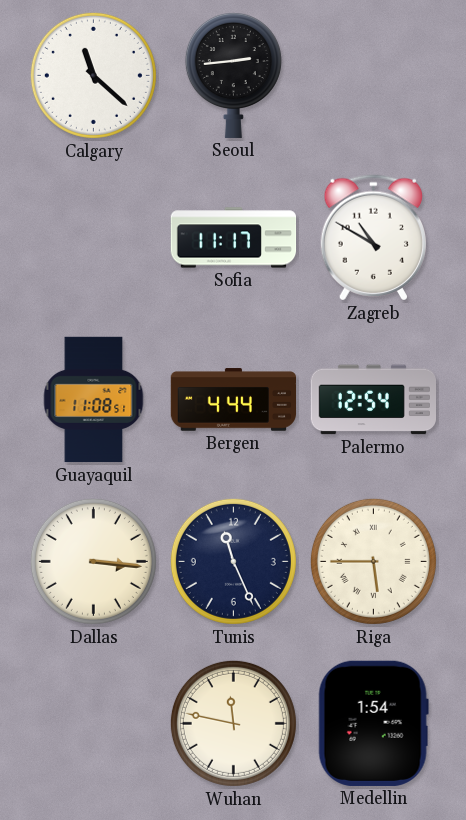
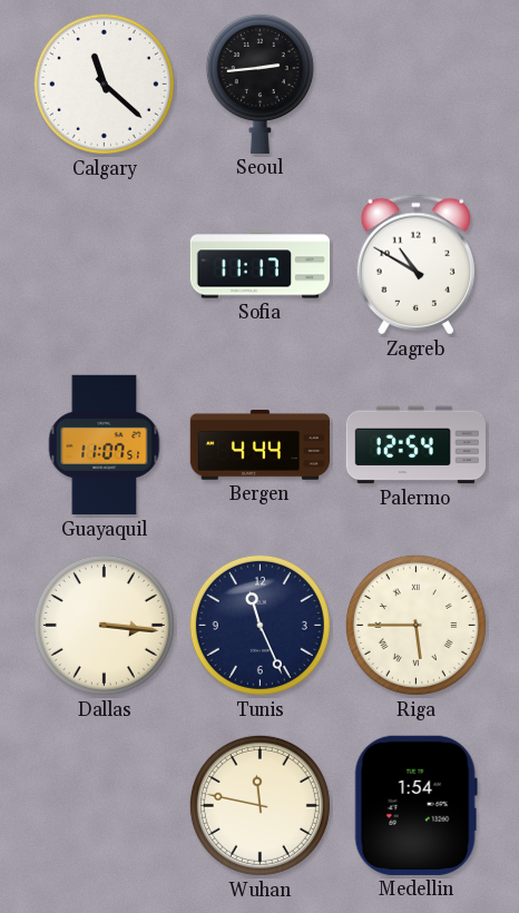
Guayaquil: 11:08 -> 11:07 (105, 445)
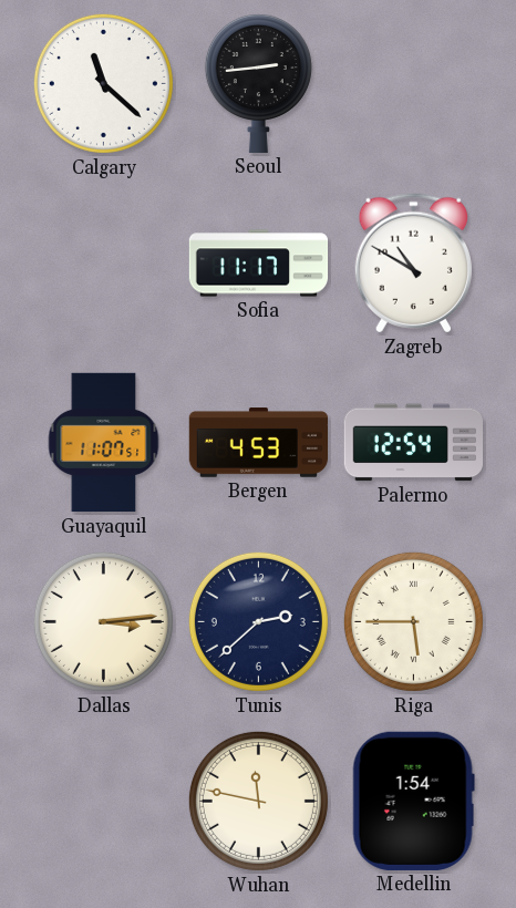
Bergen: 4:44 -> 4:53 (258, 443)
Dallas: 3:16 -> 3:14 (103, 621)
Tunis: 11:26 -> 2:38 (258, 621)
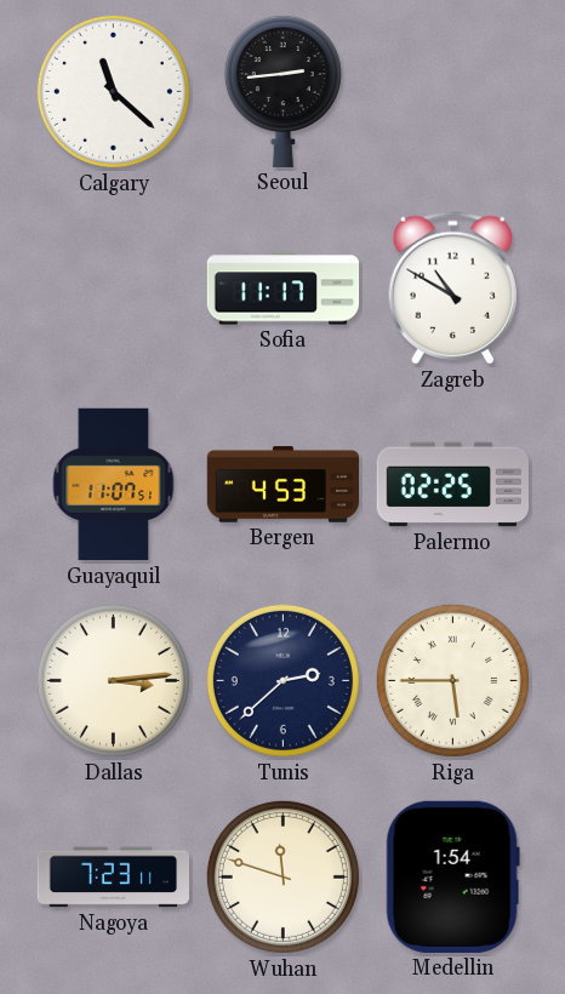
Palermo: 12:54 -> 02:25 (452, 485)
Nagoya: none -> 7:23 (113, 878)
Wuhan: 11:47 -> 11:48 (282, 876)
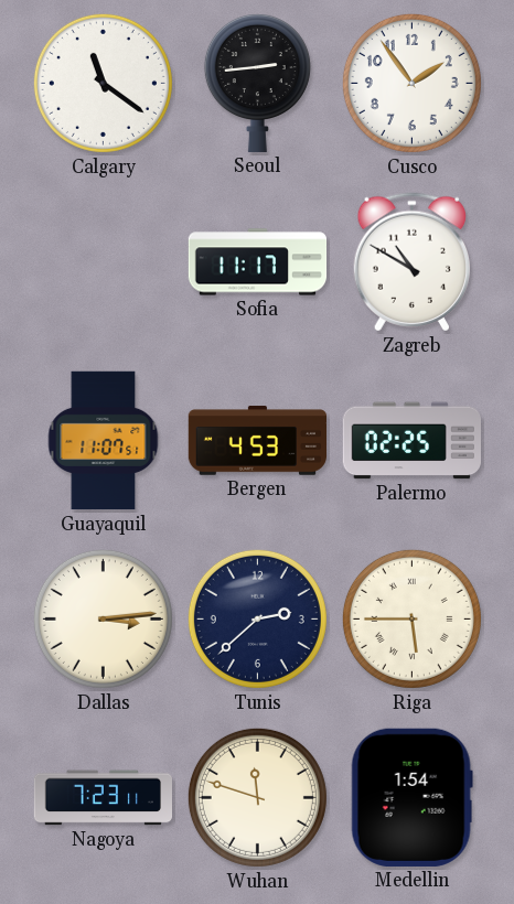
Calgary: 11:22 -> 11:21 (103, 83)
Cusco: none -> 1:54 (411, 83)
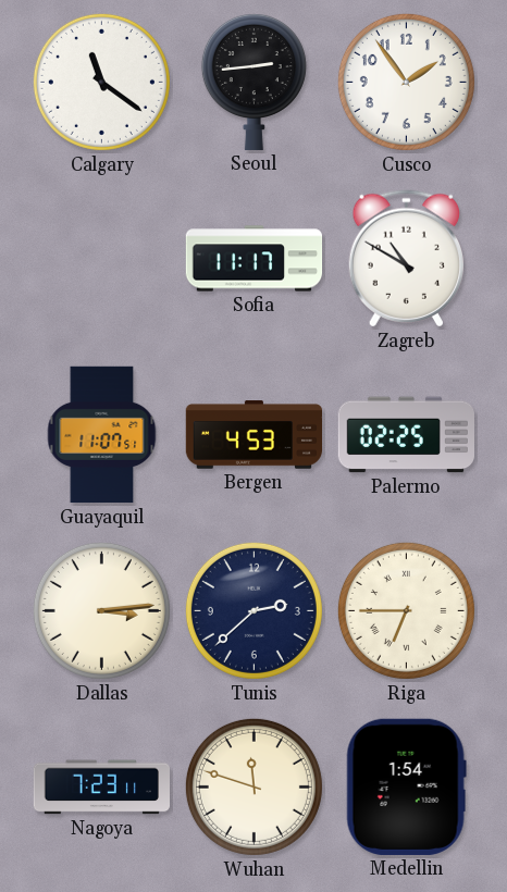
Riga: 5:45 -> 6:45 (406, 610)
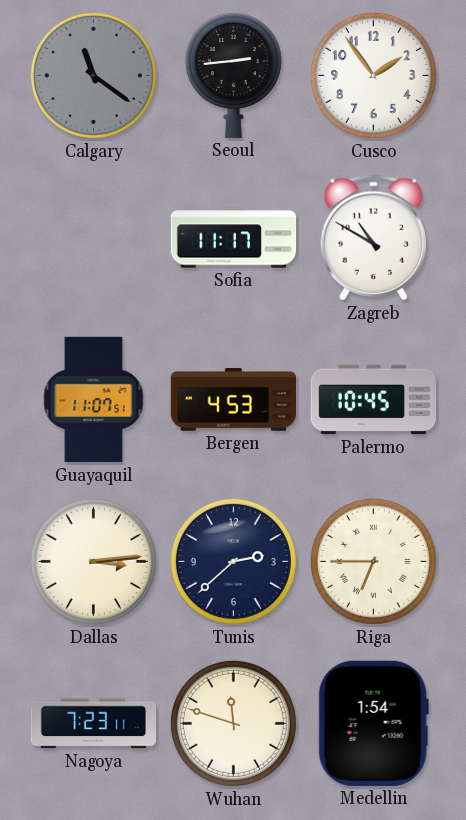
Calgary dial: white -> grey (93, 75)
Palermo: 02:25 -> 10:45 (373, 400)
